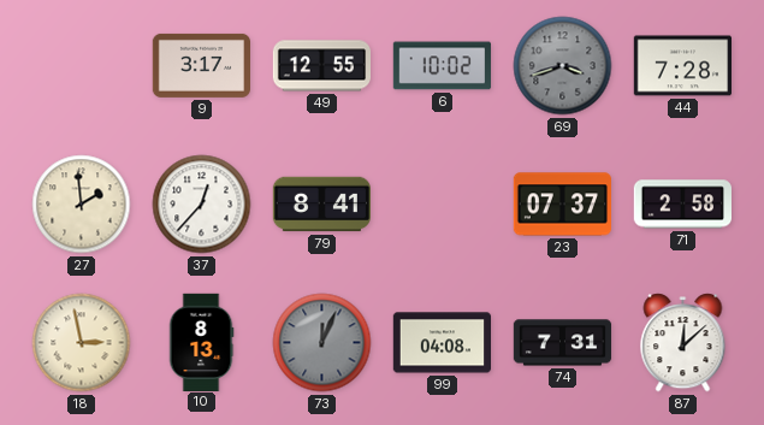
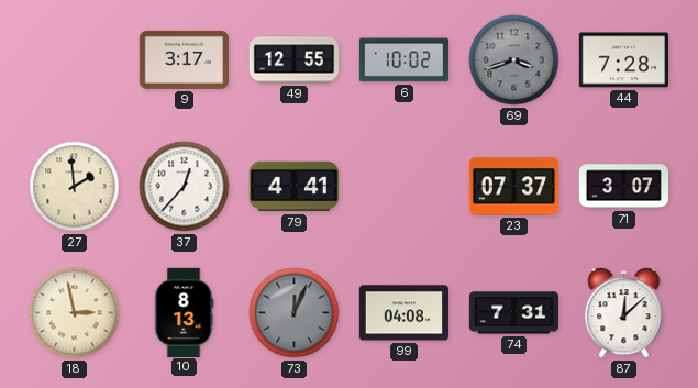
79: 8:41 -> 4:41 (293, 187)
71: 2:58 -> 3:07 (623, 187)
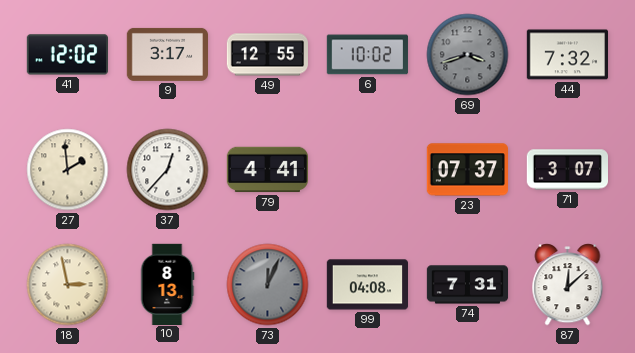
41: none -> 12:02 (67, 55)
44: 7:28 -> 7:32 (567, 55)
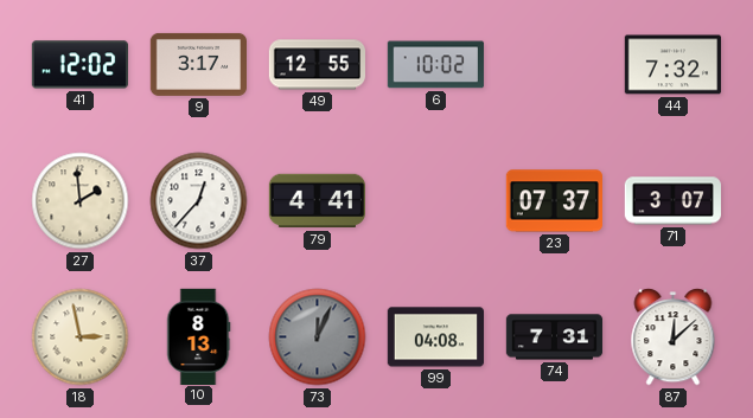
69: 3:42 -> none (468, 55)
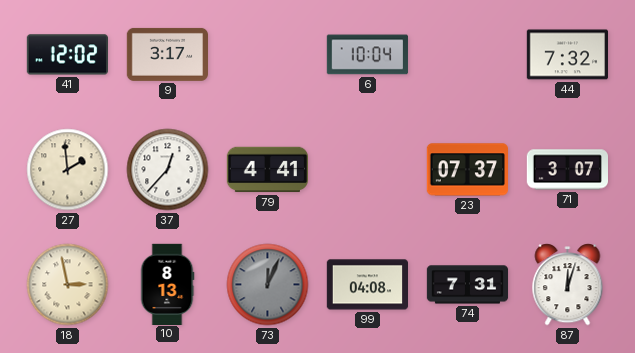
49: 12:55 -> none (318, 65)
6: 10:02 -> 10:04 (367, 55)
87: 12:08 -> 12:03 (568, 285)
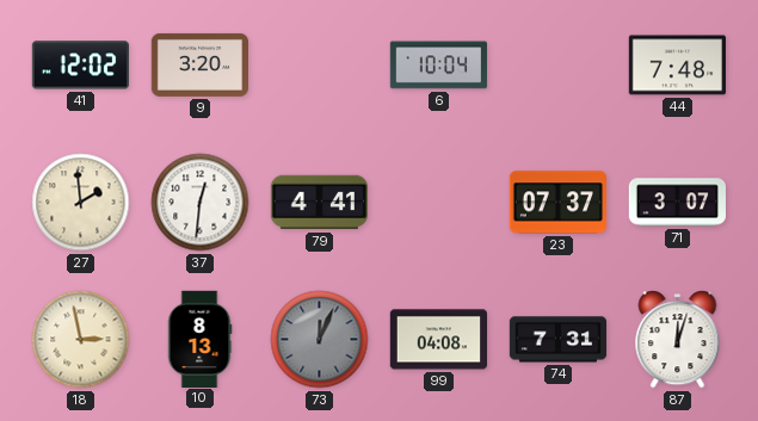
9: 3:17 -> 3:20 (199, 64)
44: 7:32 -> 7:48 (677, 66)
37: 12:37 -> 12:31 (201, 203)
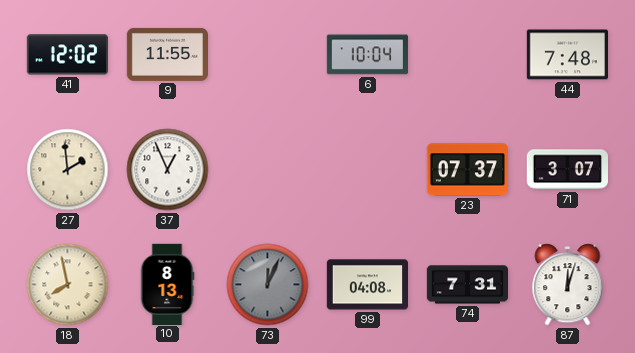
9: 3:20 -> 11:55 (167, 54)
37: 12:31 -> 12:56 (168, 170)
79: 4:41 -> none (319, 203)
18: 2:58 -> 7:58 (68, 285)
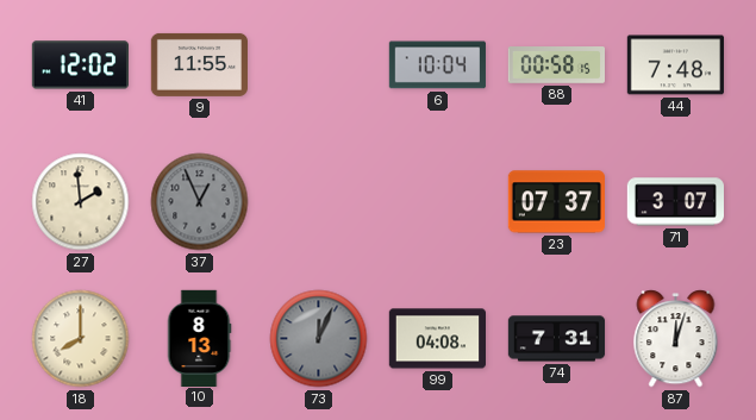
88: none -> 00:58 (556, 65)
37 dial: white -> grey (200, 202)
18: 7:58 -> 8:00 (81, 339)
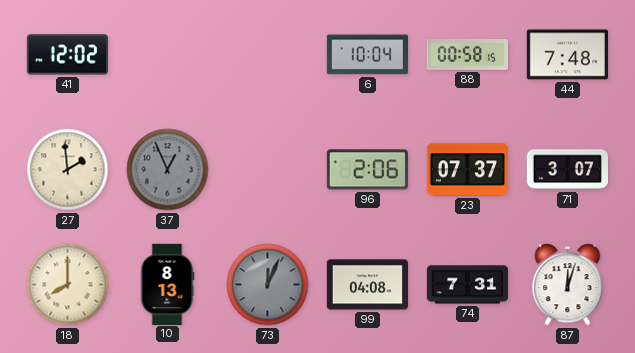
9: 11:55 -> none (199, 64)
96: none -> 2:06 (367, 170)
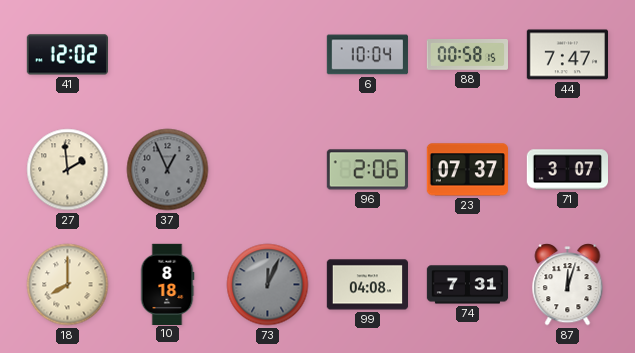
44: 7:48 -> 7:47 (567, 55)
10: 8:13 -> 8:18 (167, 284)
